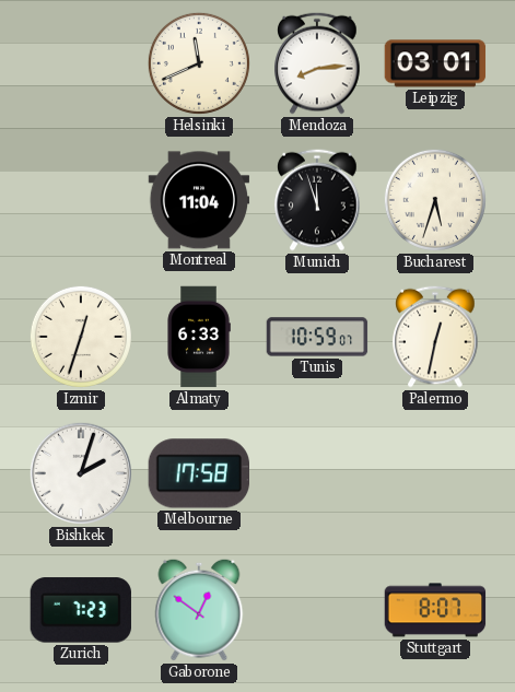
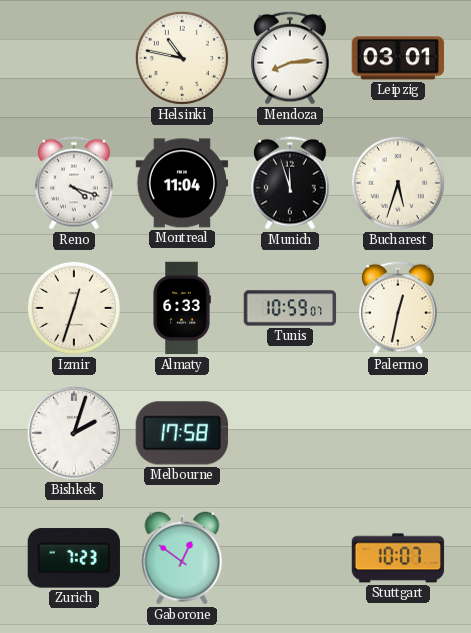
Helsinki: 11:41 -> 10:47 (182, 58)
Reno: none -> 4:18 (74, 183)
Stuttgart: 8:07 -> 10:07 (398, 558)
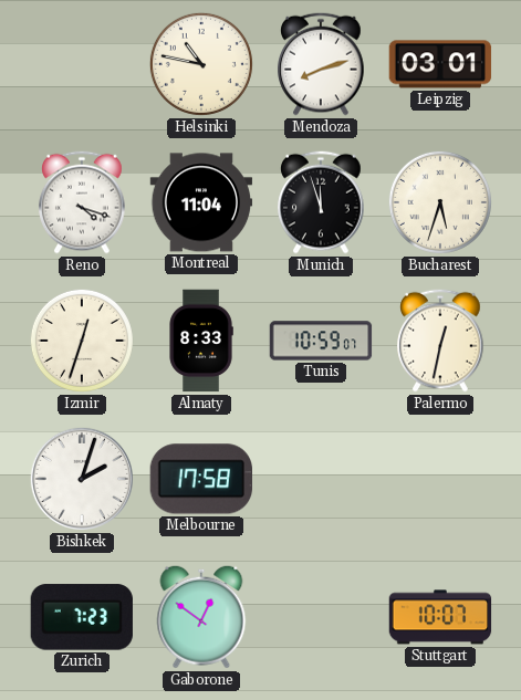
Mendoza: 8:14 -> 8:12 (321, 64)
Almaty: 6:33 -> 8:33 (201, 341)
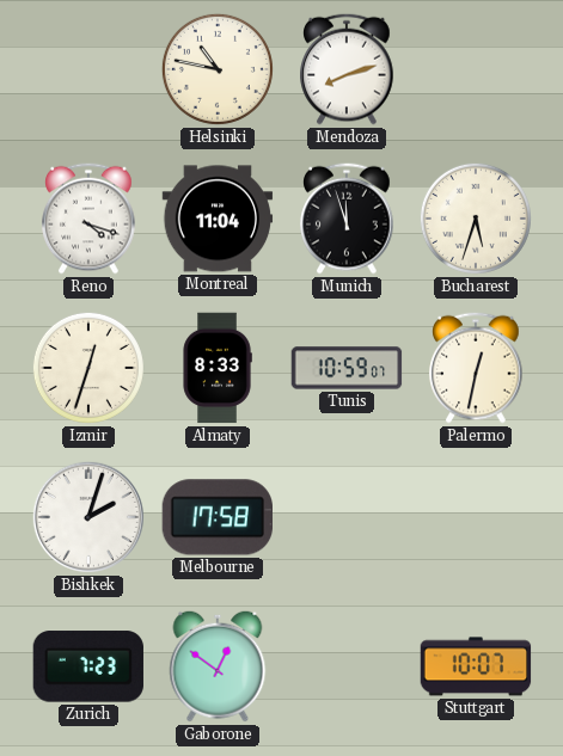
Leipzig: 03:01 -> none (440, 64)
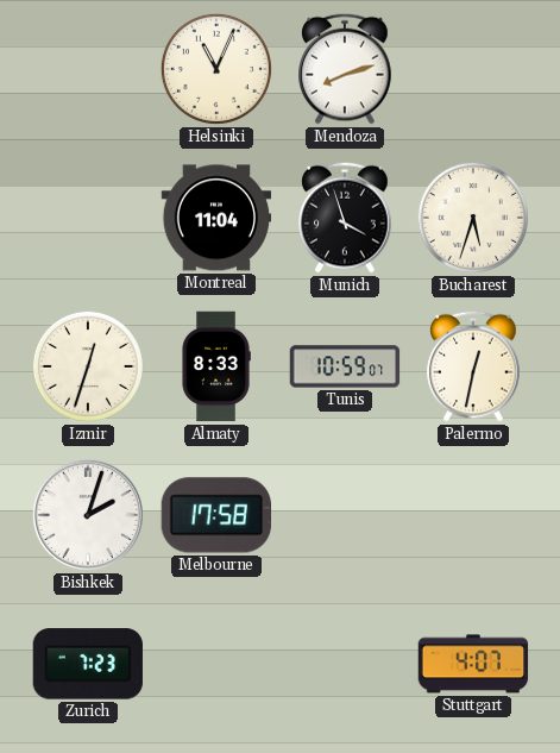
Helsinki: 10:47 -> 11:04 (216, 69)
Reno: 4:18 -> none (88, 219)
Munich: 11:57 -> 3:57 (345, 218)
Gaborone: 12:51 -> none (218, 666)
Stuttgart: 10:07 -> 4:07 (473, 664)
